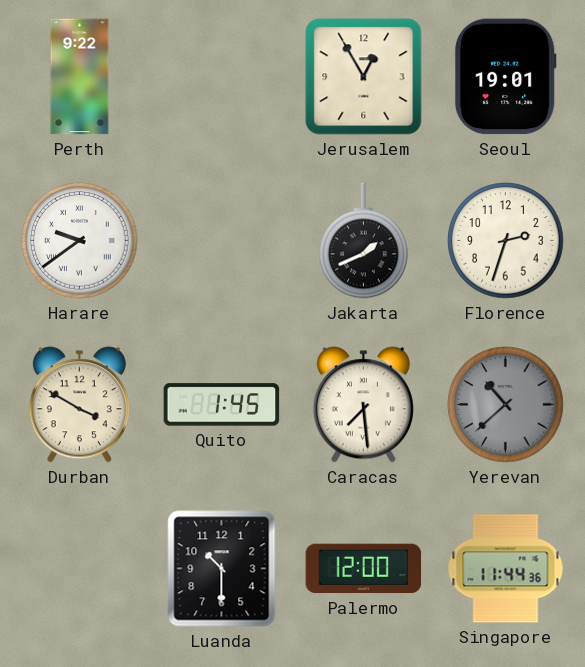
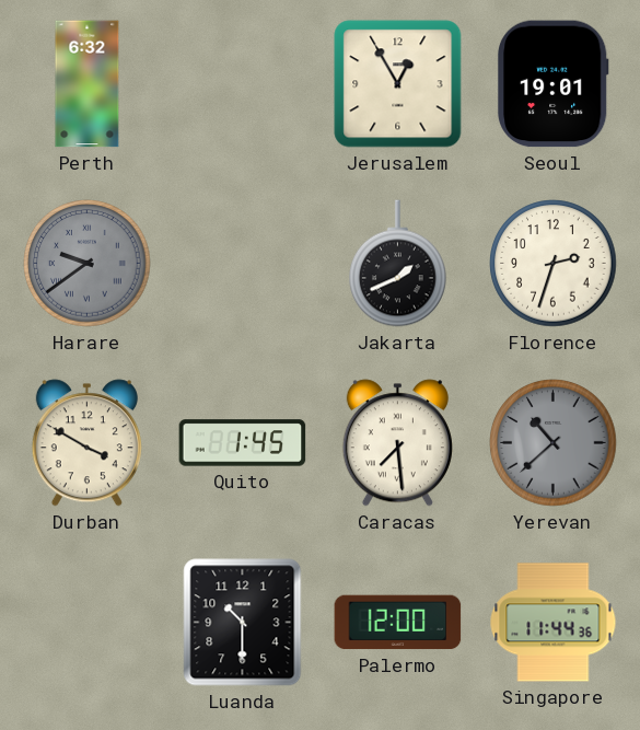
Perth: 9:22 -> 6:32 (88, 84)
Harare dial: white -> grey (88, 264)
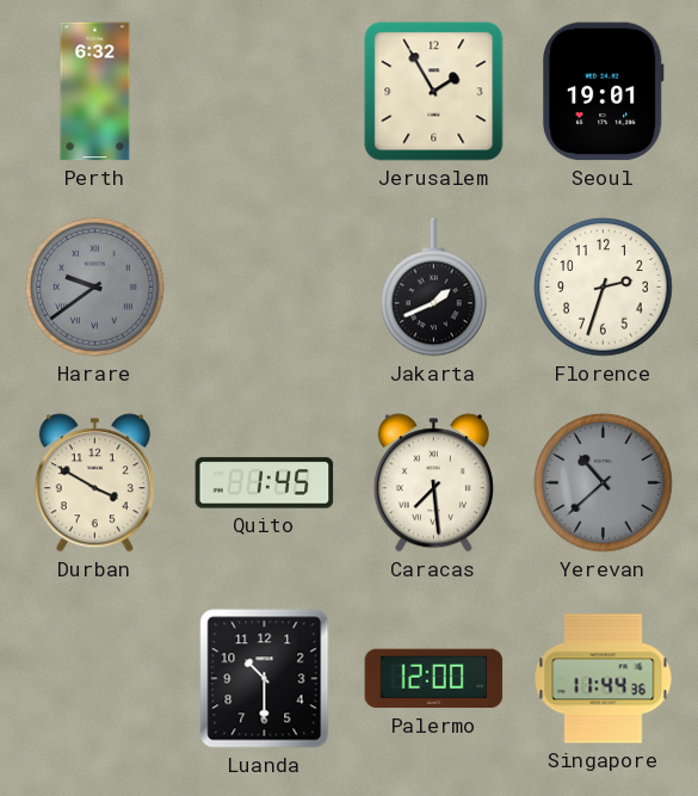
Jerusalem: 12:55 -> 1:55 (434, 92)
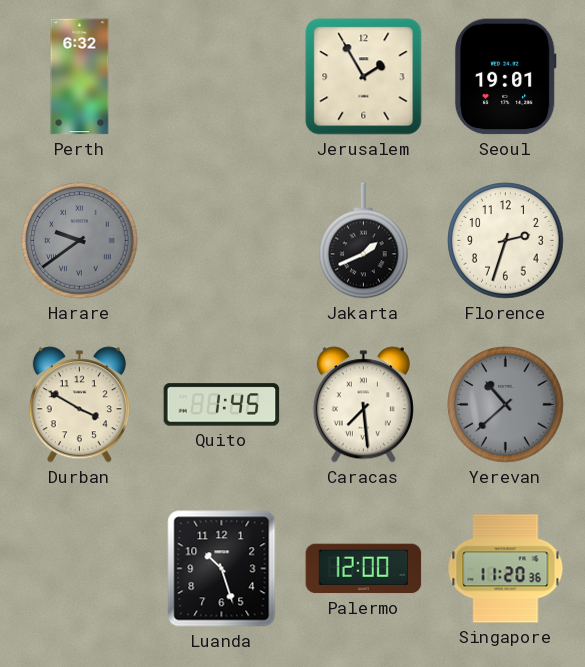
Luanda: 10:30 -> 10:27 (222, 569)
Singapore: 11:44 -> 11:20 (506, 569)
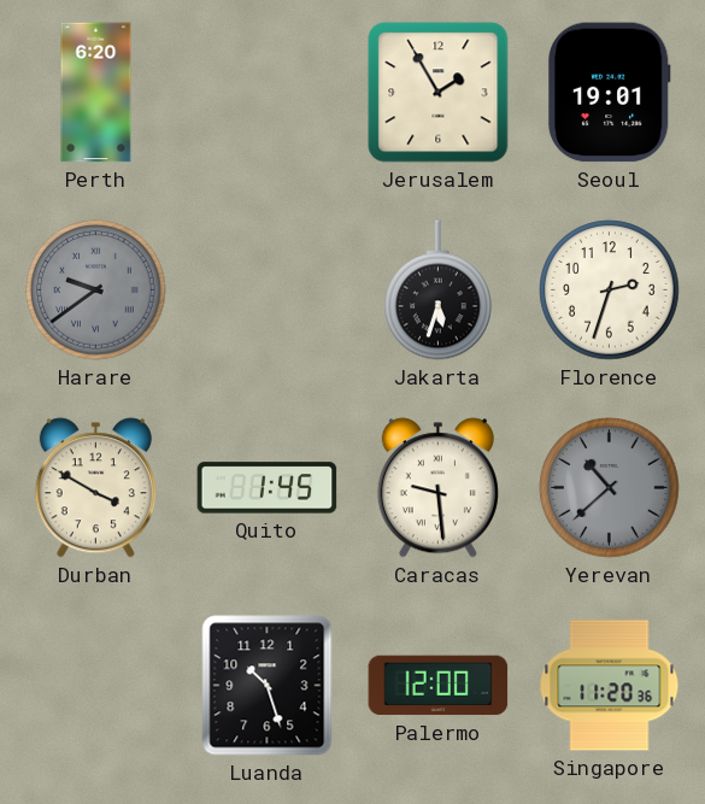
Perth: 6:32 -> 6:20 (96, 93)
Jakarta: 1:41 -> 5:33 (439, 291)
Caracas: 7:29 -> 9:29 (437, 488)
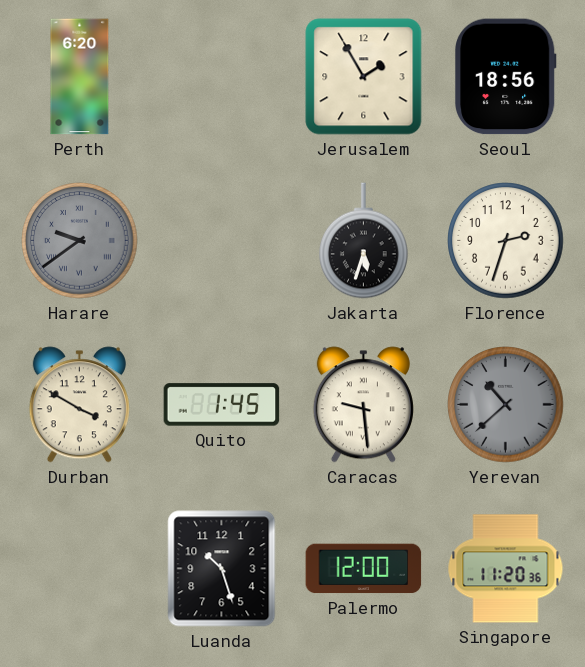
Seoul: 19:01 -> 18:56 (505, 77)
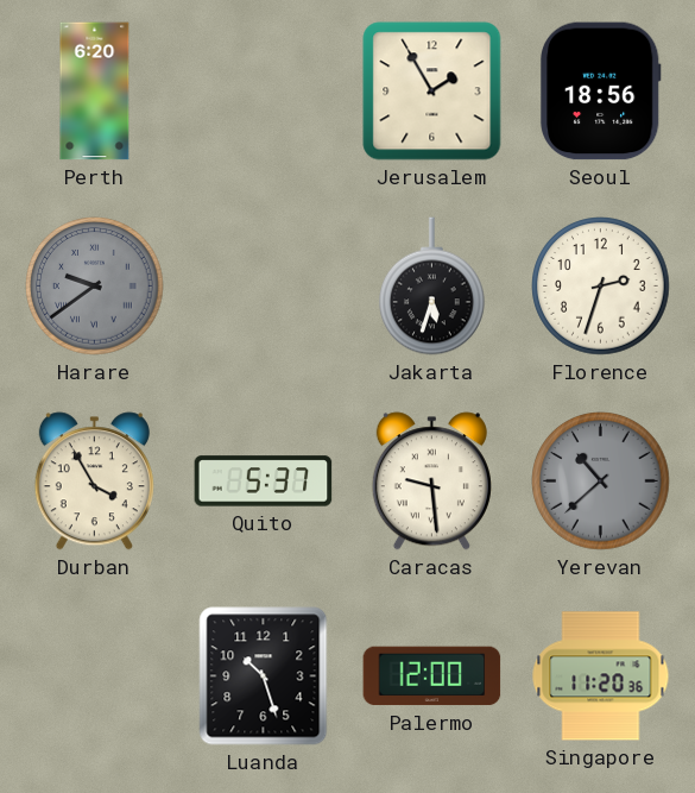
Durban: 3:50 -> 3:55 (94, 482)
Quito: 1:45 -> 5:37 (264, 482)
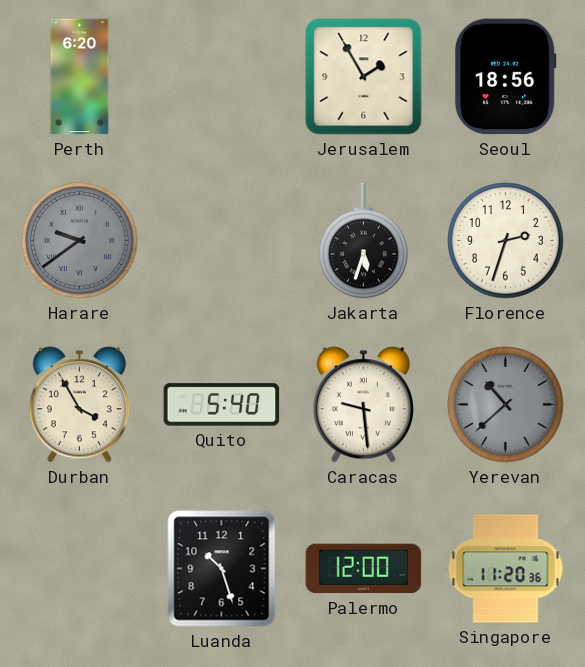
Quito: 5:37 -> 5:40 (222, 405)
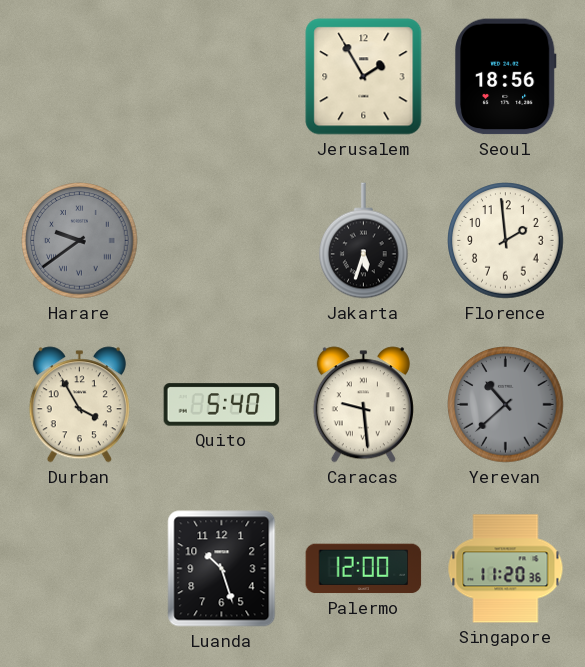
Perth: 6:20 -> none (80, 77)
Florence: 2:33 -> 1:59 (506, 241)
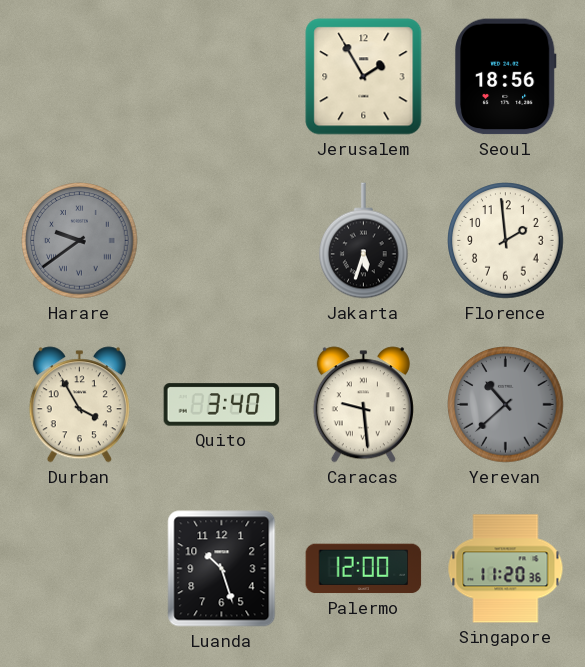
Quito: 5:40 -> 3:40 (222, 405)
